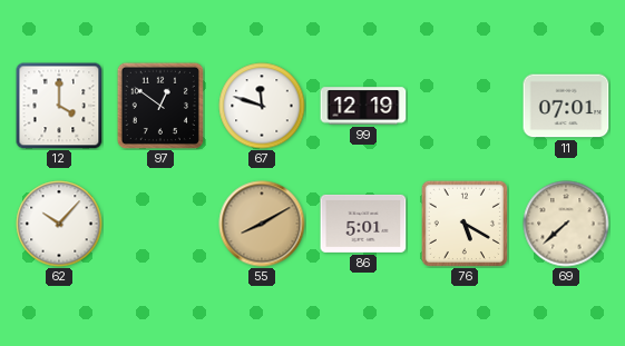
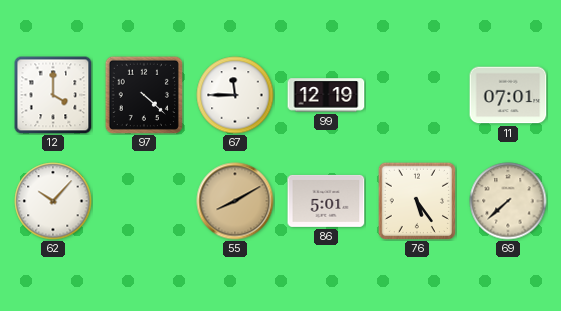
97: 12:51 -> 4:22 (143, 94)
67: 11:48 -> 11:45 (235, 95)
76: 5:20 -> 5:24 (416, 200)
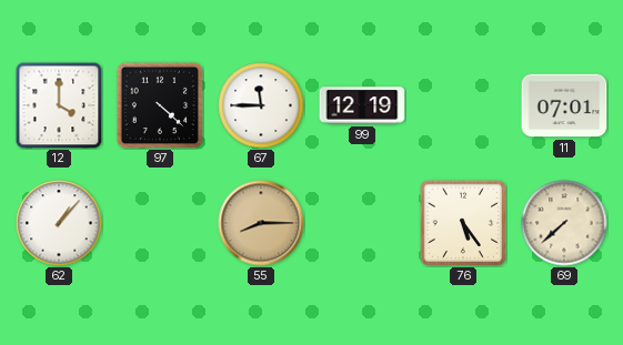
62: 10:07 -> 1:07 (59, 223)
55: 8:10 -> 8:15 (261, 223)
86: 5:01 -> none (326, 201)
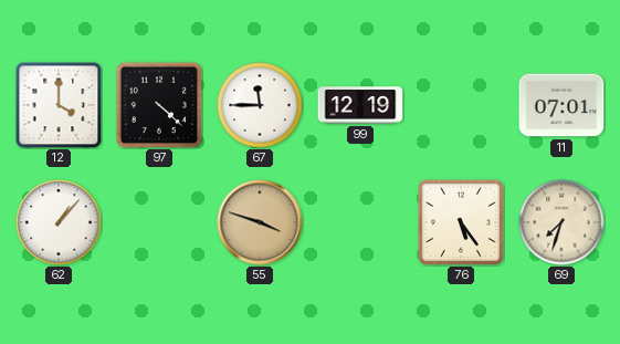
55: 8:15 -> 3:48 (260, 222)
69: 7:38 -> 7:33 (561, 222)
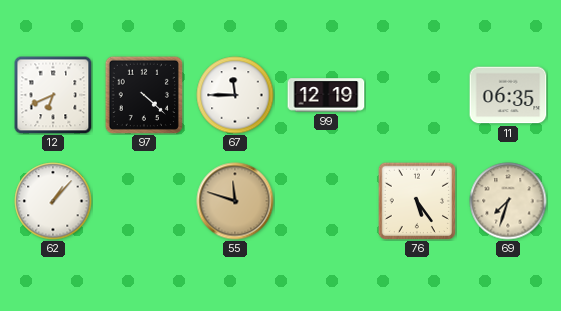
12: 4:00 -> 6:41 (53, 95)
11: 07:01 -> 06:35 (508, 95)
55: 3:48 -> 11:48 (235, 201)
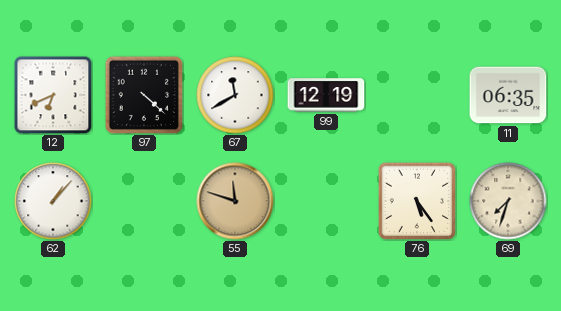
67: 11:45 -> 11:40 (235, 95)
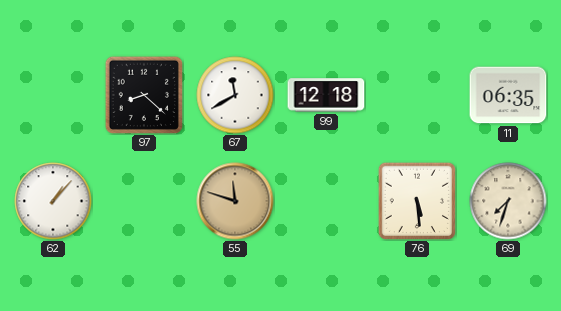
12: 6:41 -> none (53, 95)
97: 4:22 -> 8:22 (143, 94)
99: 12:19 -> 12:18 (326, 95)
76: 5:24 -> 5:29 (416, 200)
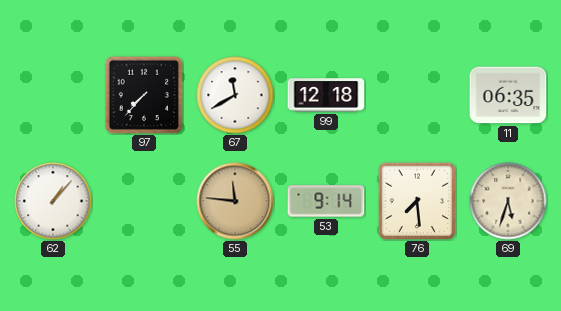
97: 8:22 -> 7:37 (143, 94)
55: 11:48 -> 11:46 (235, 201)
53: none -> 9:14 (326, 201)
76: 5:29 -> 7:29 (416, 200)
69: 7:33 -> 5:33 (508, 201)
